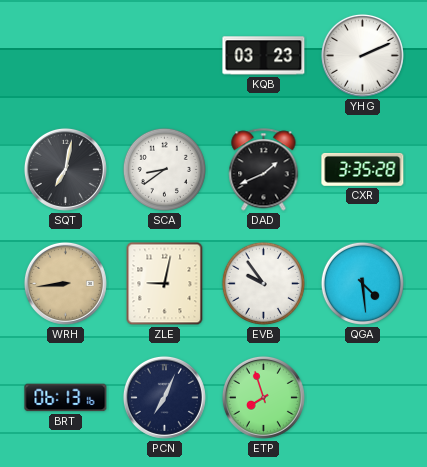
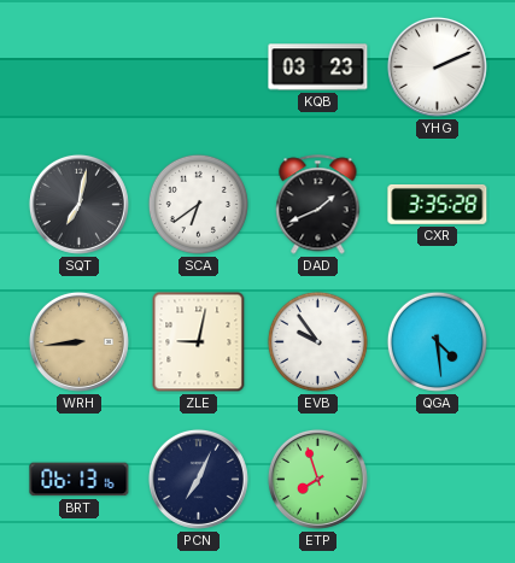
SCA: 8:39 -> 6:39 (198, 204)
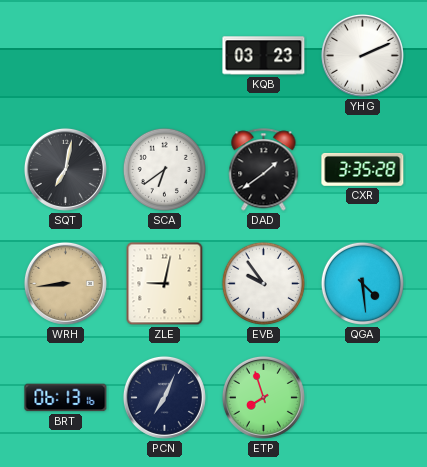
DAD: 1:41 -> 1:39 (264, 170)
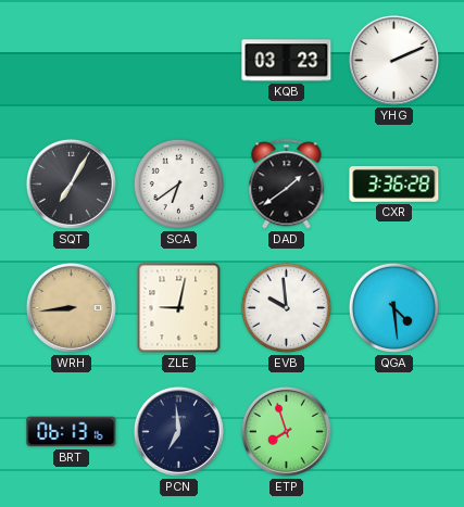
SQT: 7:02 -> 7:05 (71, 183)
CXR: 3:35 -> 3:36 (394, 183)
EVB: 9:54 -> 9:59 (286, 307)
PCN: 7:04 -> 6:59 (178, 431)
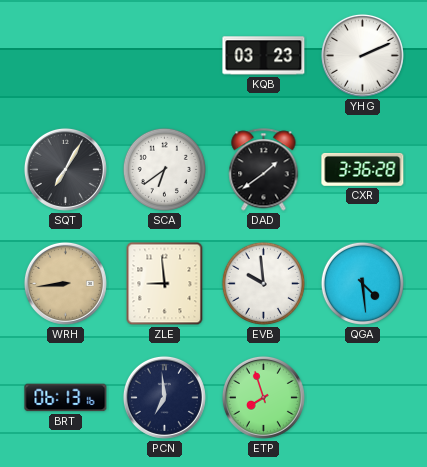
ZLE: 9:02 -> 8:59 (165, 284)
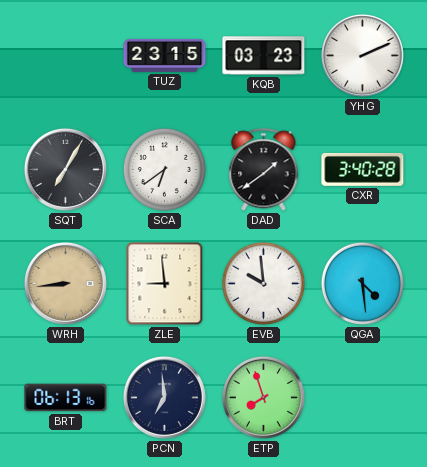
TUZ: none -> 23:15 (165, 55)
CXR: 3:36 -> 3:40 (363, 169)
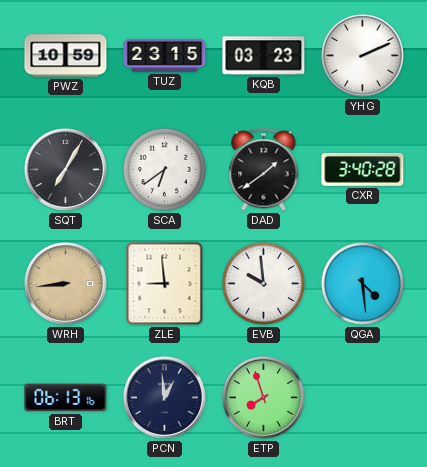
PWZ: none -> 10:59 (66, 56)
PCN: 6:59 -> 12:59 (164, 397)
